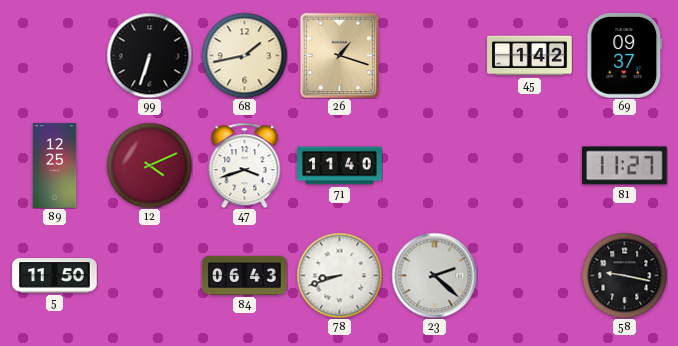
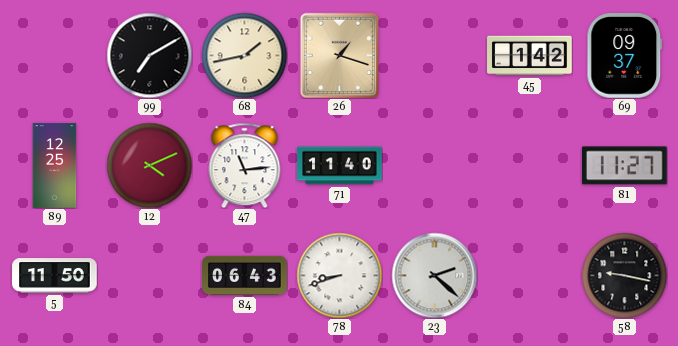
99: 6:33 -> 7:10 (149, 55)
47: 3:42 -> 11:14 (245, 165)
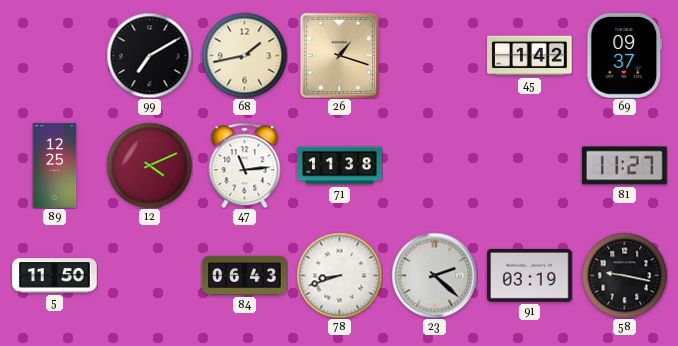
71: 11:40 -> 11:38 (340, 166)
91: none -> 03:19 (530, 275)
